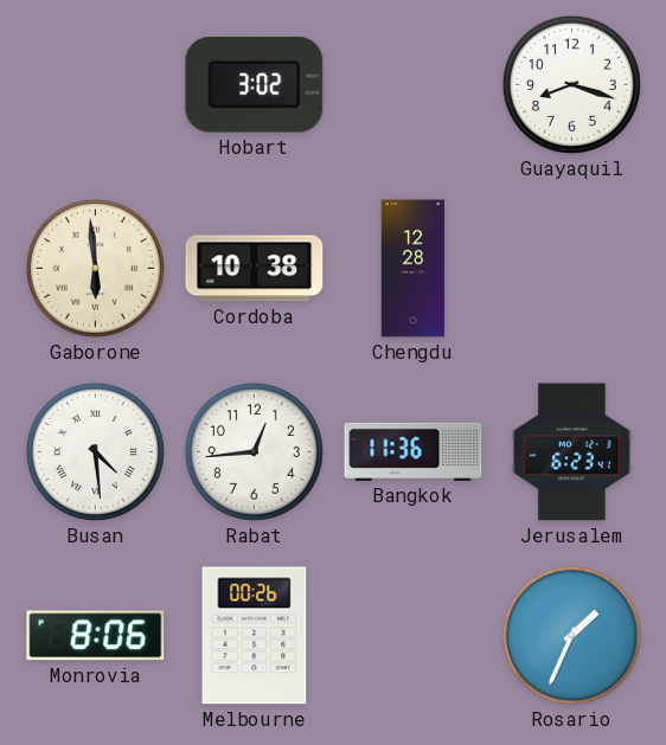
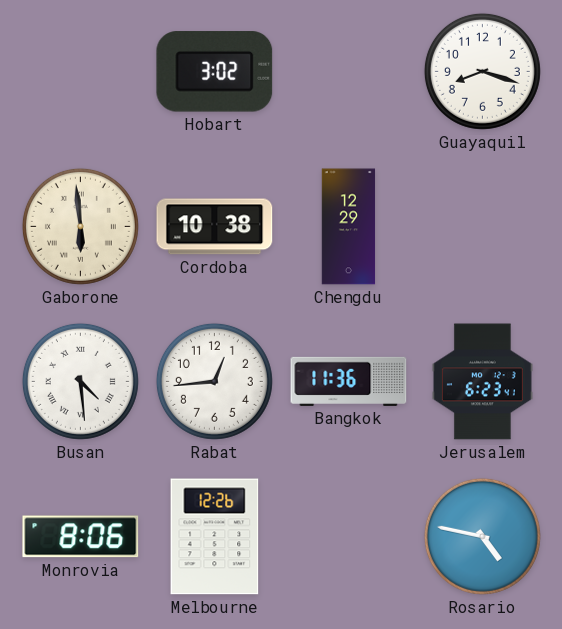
Chengdu: 12:28 -> 12:29 (349, 227)
Melbourne: 00:26 -> 12:26 (215, 537)
Rosario: 1:34 -> 4:47 (482, 536)
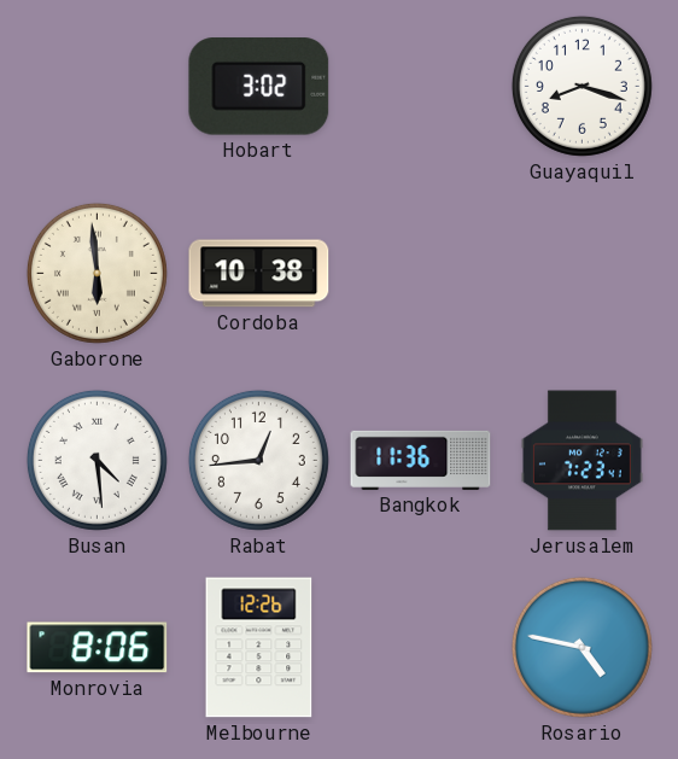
Chengdu: 12:29 -> none (349, 227)
Jerusalem: 6:23 -> 7:23 (581, 461)
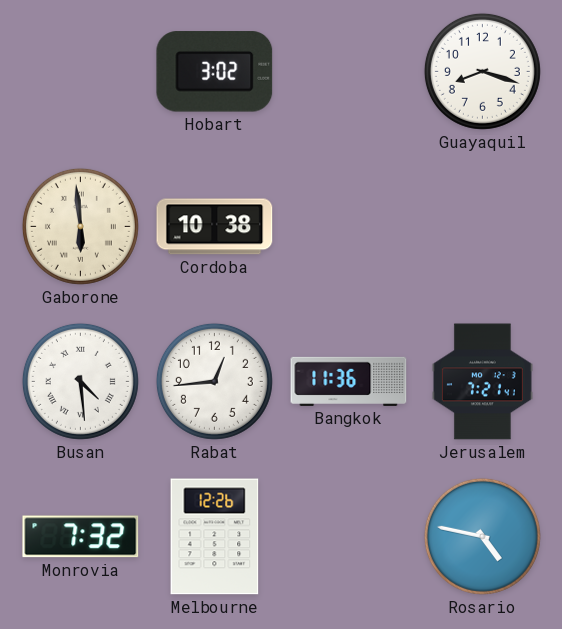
Jerusalem: 7:23 -> 7:21 (482, 382)
Monrovia: 8:06 -> 7:32 (81, 537)
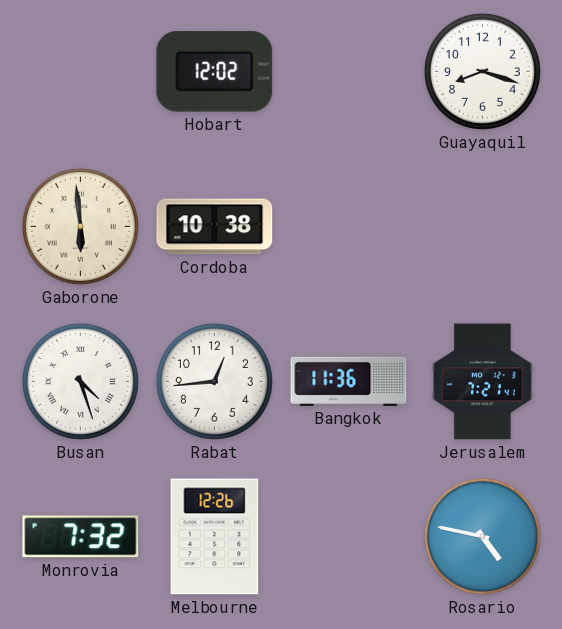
Hobart: 3:02 -> 12:02 (215, 72)
Busan: 4:29 -> 4:27 (80, 381)
